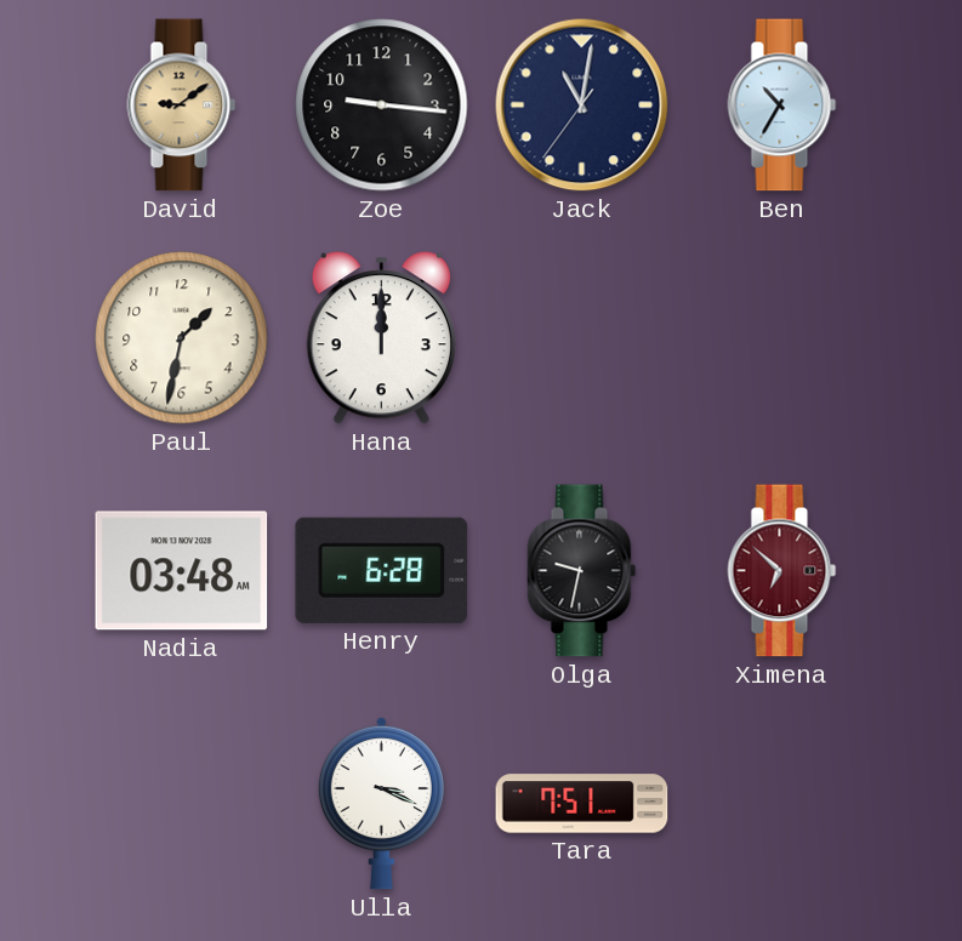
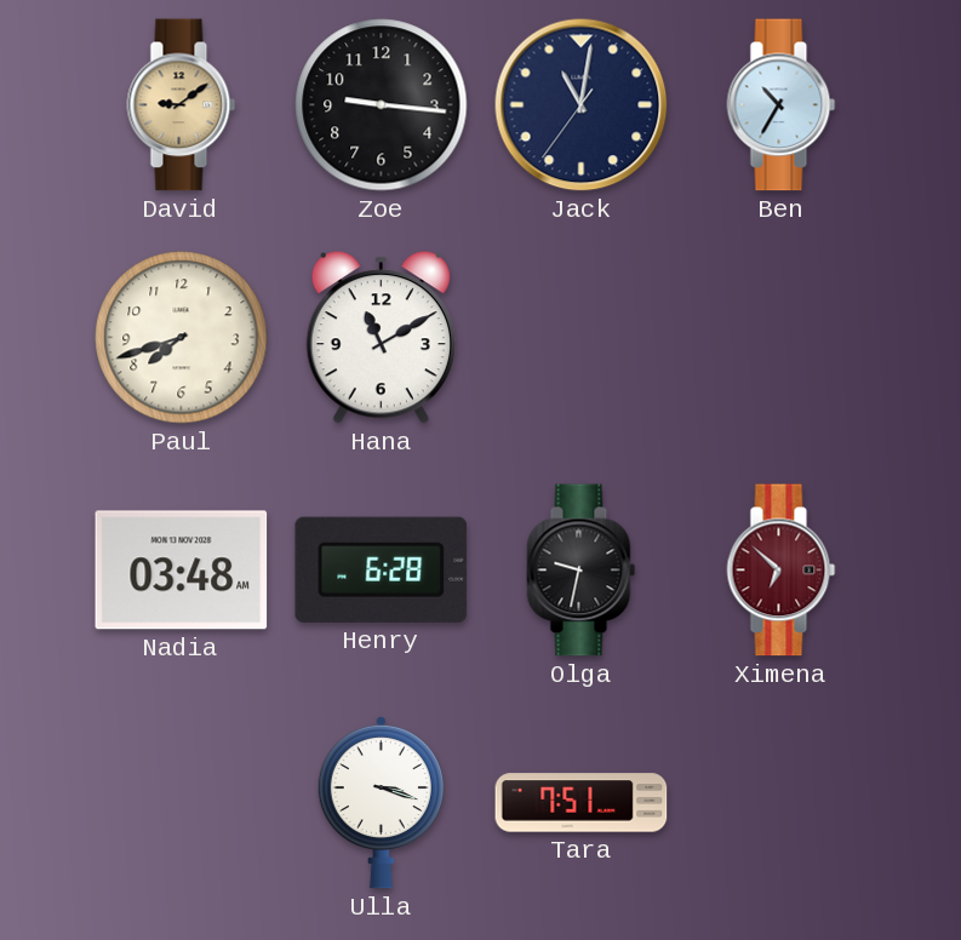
Paul: 1:32 -> 7:42 (182, 338)
Hana: 12:00 -> 11:10 (381, 338)
Ulla: 3:19 -> 3:18 (381, 802)
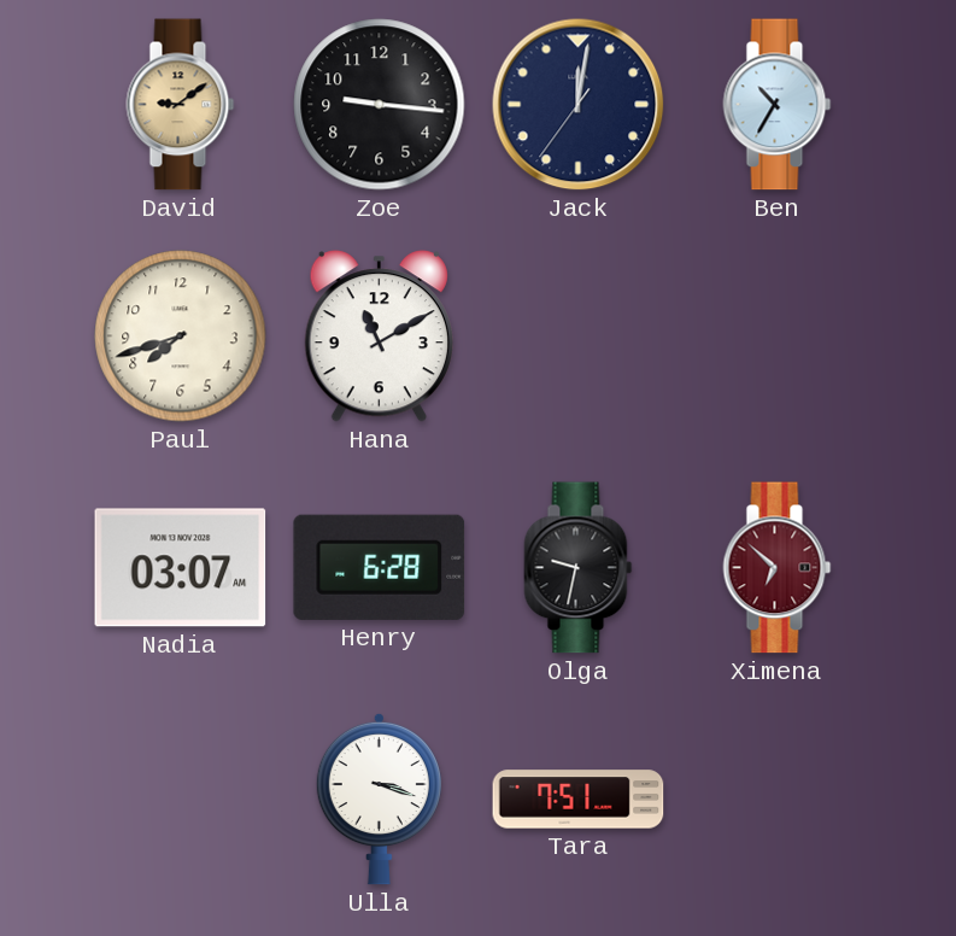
Jack: 11:01 -> 12:01 (579, 105)
Nadia: 03:48 -> 03:07 (181, 568)
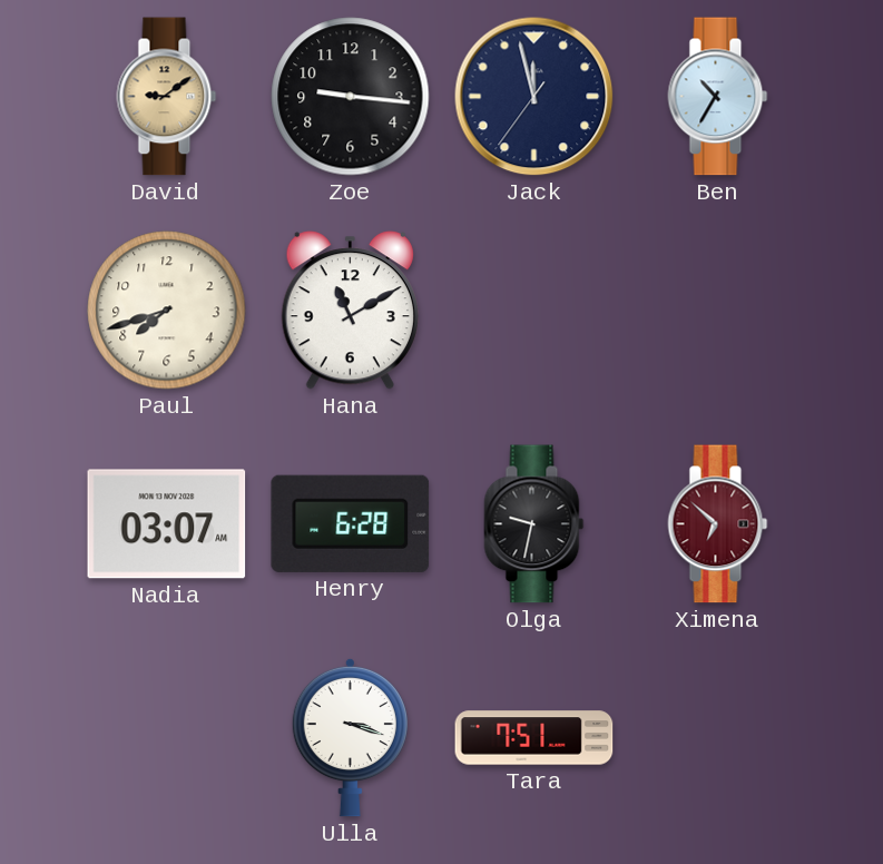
Jack: 12:01 -> 11:57 (534, 97)
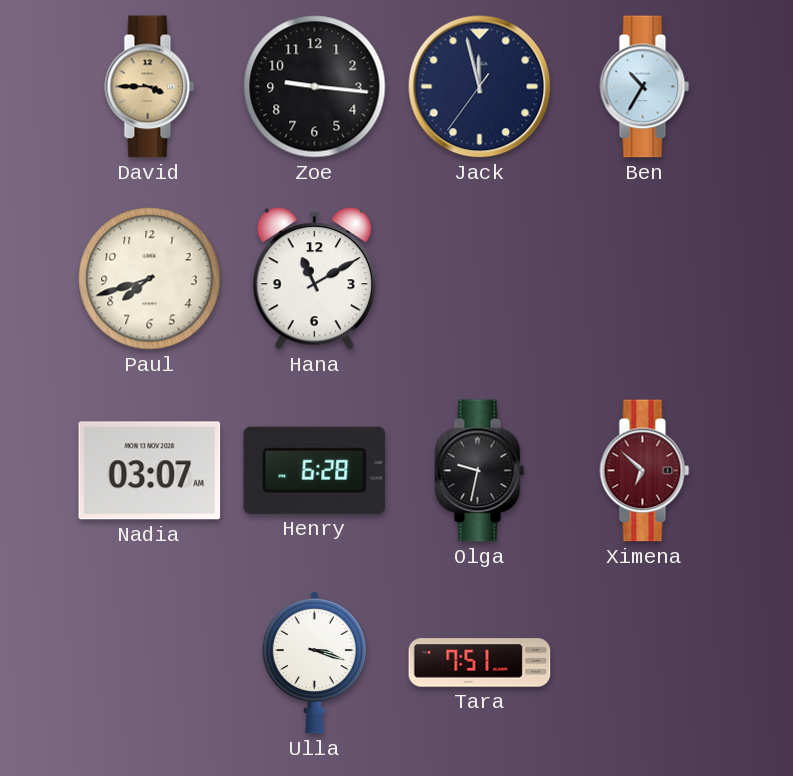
David: 9:09 -> 3:45 (150, 87)
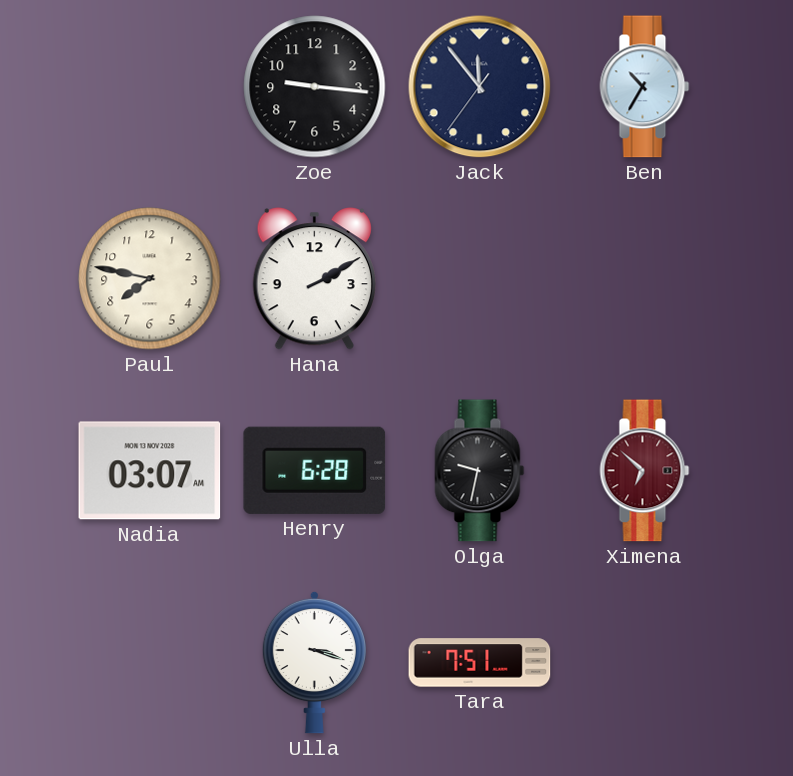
David: 3:45 -> none (150, 87)
Jack: 11:57 -> 11:53 (480, 87)
Paul: 7:42 -> 7:47 (150, 279)
Hana: 11:10 -> 2:10 (314, 279)
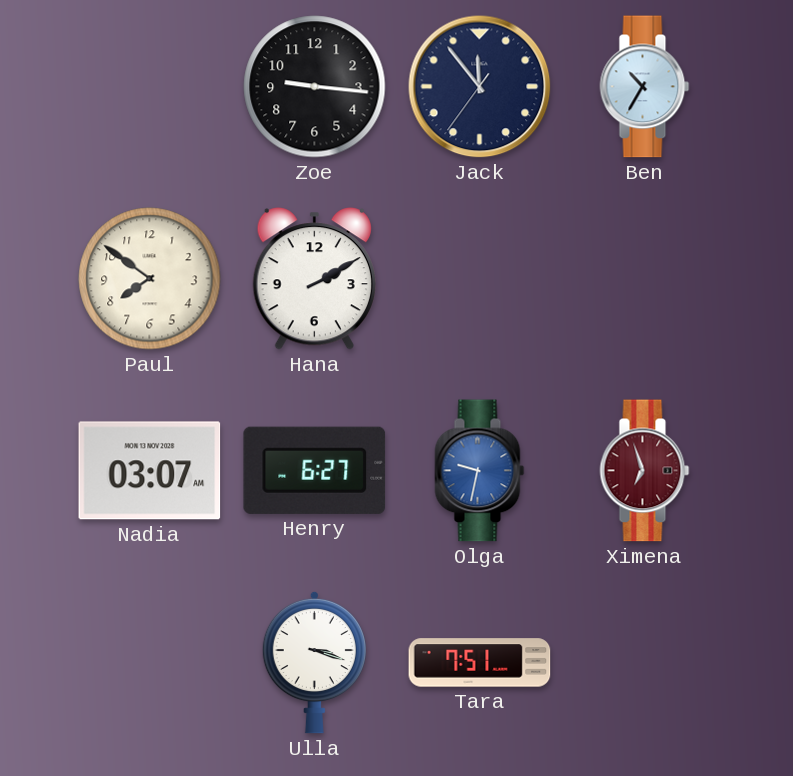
Paul: 7:47 -> 7:51 (150, 279)
Henry: 6:28 -> 6:27 (315, 470)
Olga dial: black -> blue (480, 471)
Ximena: 6:52 -> 6:57 (645, 471)
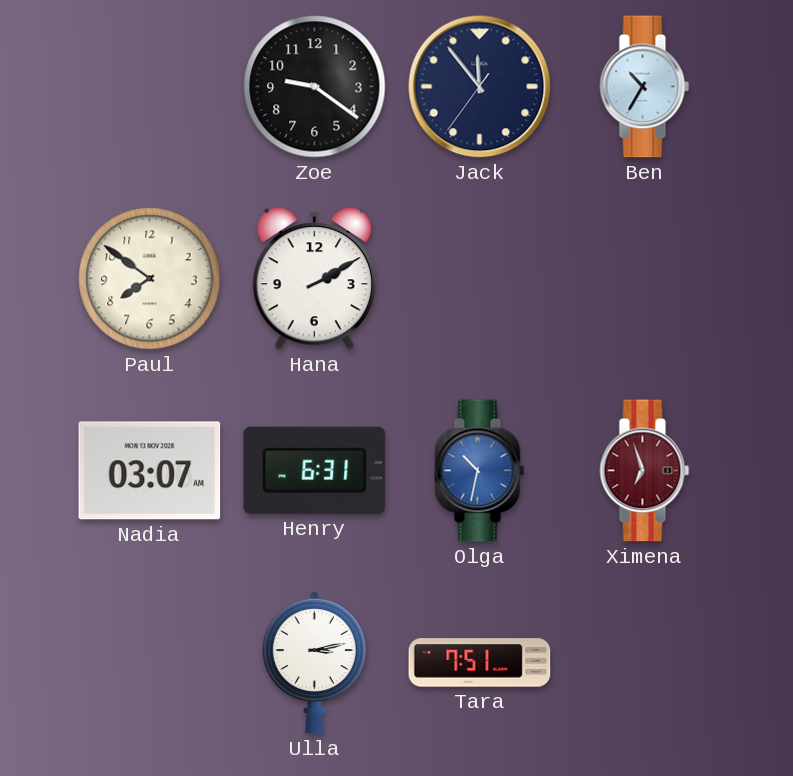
Zoe: 9:16 -> 9:21 (315, 87)
Henry: 6:27 -> 6:31 (315, 470)
Olga: 9:32 -> 10:32 (480, 471)
Ulla: 3:18 -> 3:13 (314, 662)
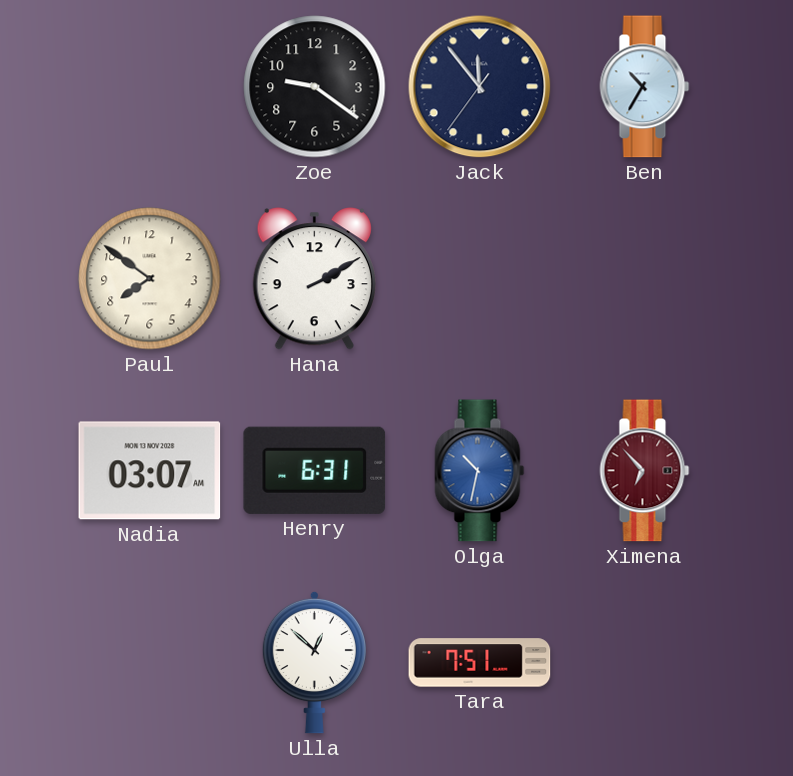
Ximena: 6:57 -> 6:53 (645, 471)
Ulla: 3:13 -> 12:52 (314, 662)
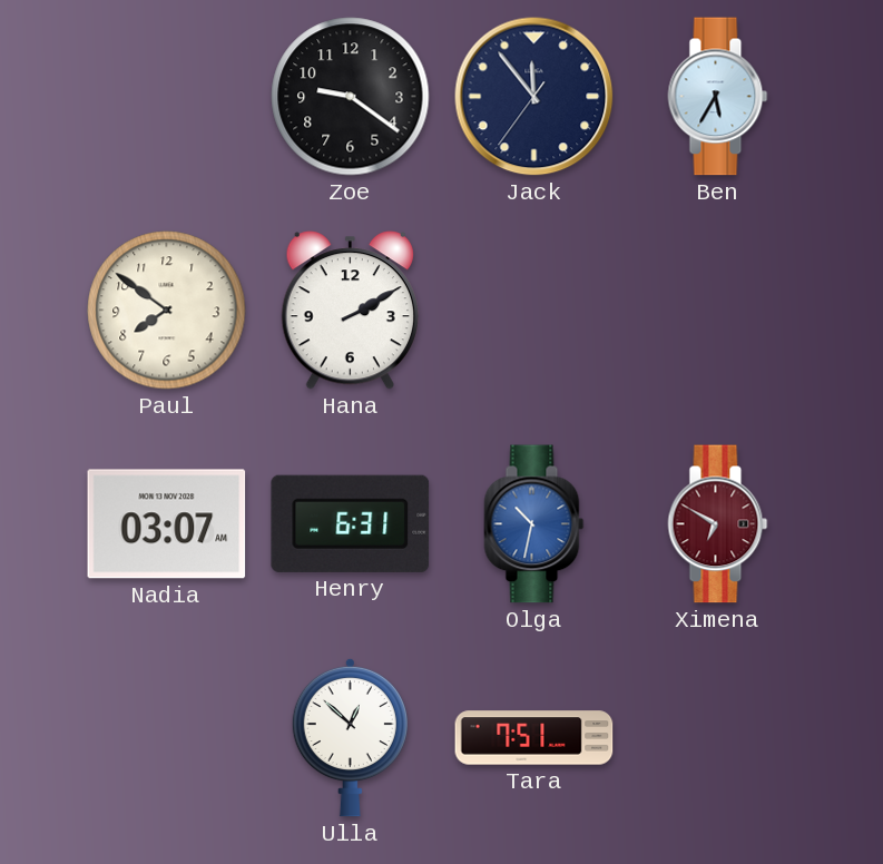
Ben: 10:35 -> 5:35 (718, 97)
Ximena: 6:53 -> 6:50 (718, 524)
